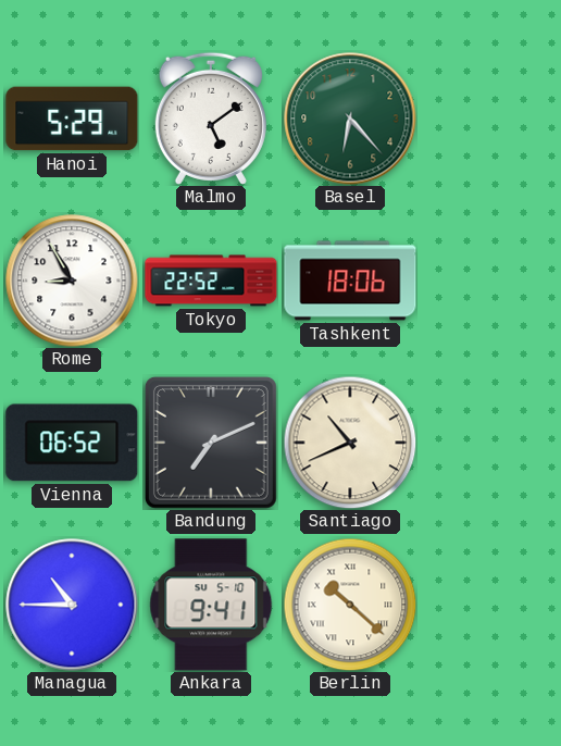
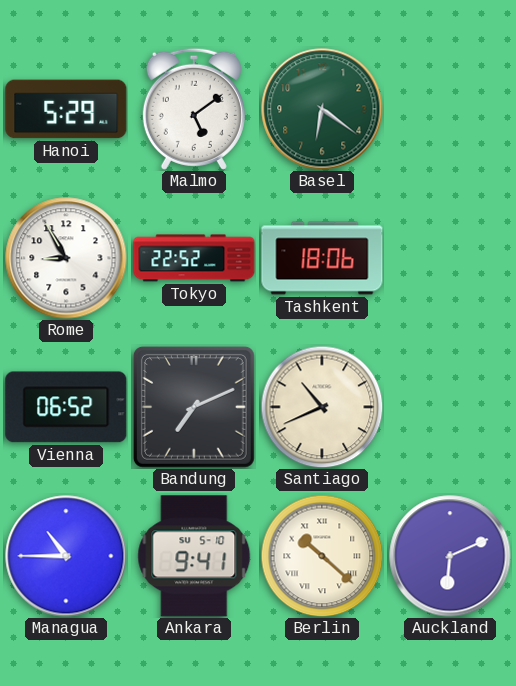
Basel: 6:23 -> 6:21 (322, 109)
Auckland: none -> 6:11 (450, 556)
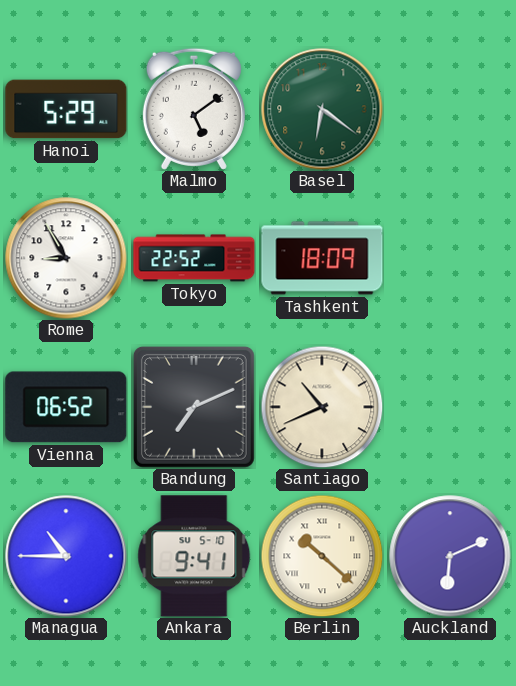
Tashkent: 18:06 -> 18:09 (322, 258)
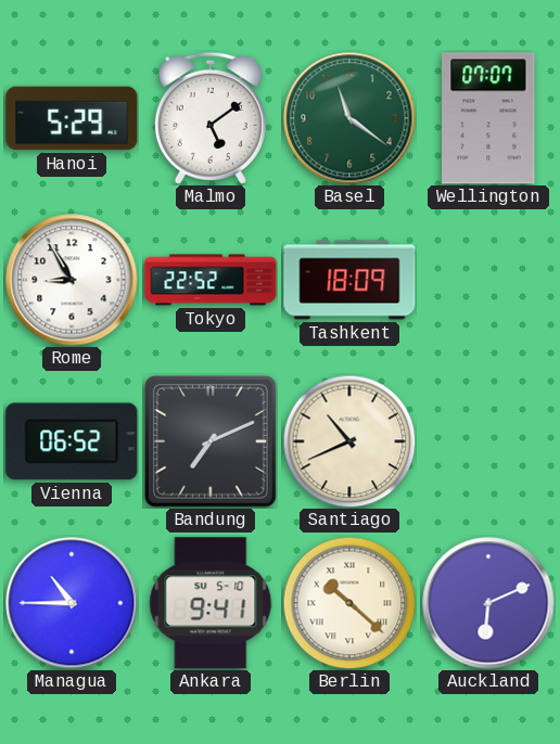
Basel: 6:21 -> 11:21 (349, 118)
Wellington: none -> 07:07 (488, 118)
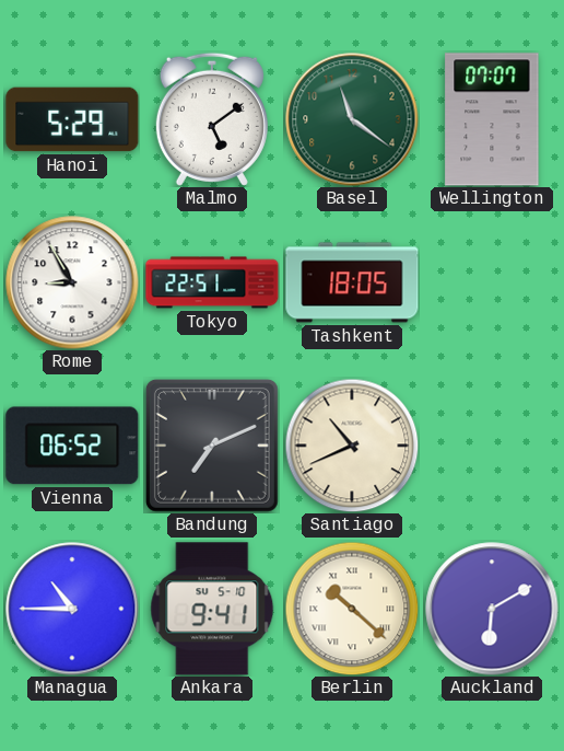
Tokyo: 22:52 -> 22:51 (212, 282)
Tashkent: 18:09 -> 18:05 (352, 282)
Auckland: 6:11 -> 6:10 (492, 609)
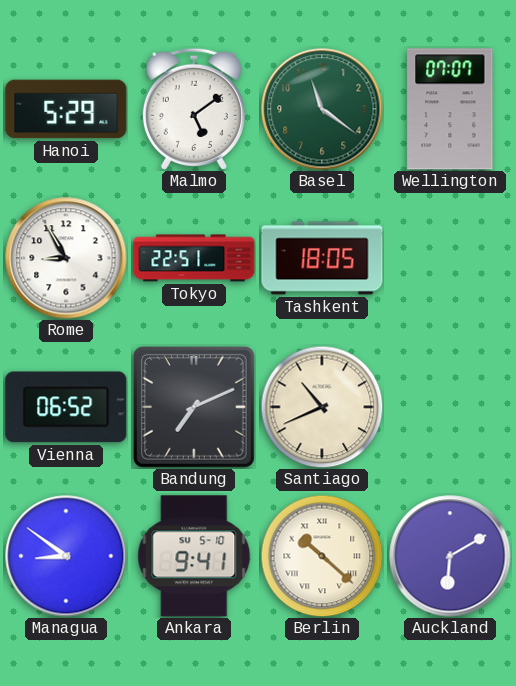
Managua: 10:45 -> 8:51 (66, 556)
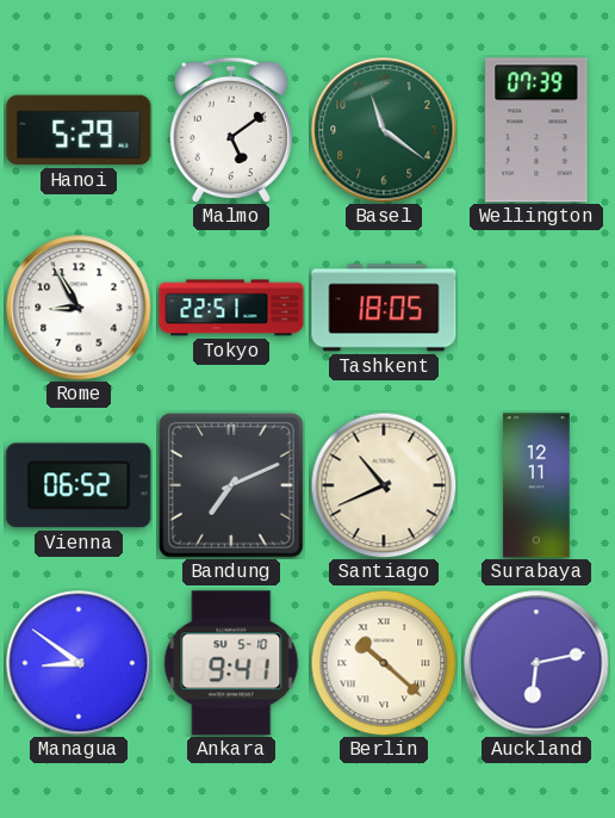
Wellington: 07:07 -> 07:39 (536, 130)
Surabaya: none -> 12:11 (536, 485)
Auckland: 6:10 -> 6:13 (536, 663)
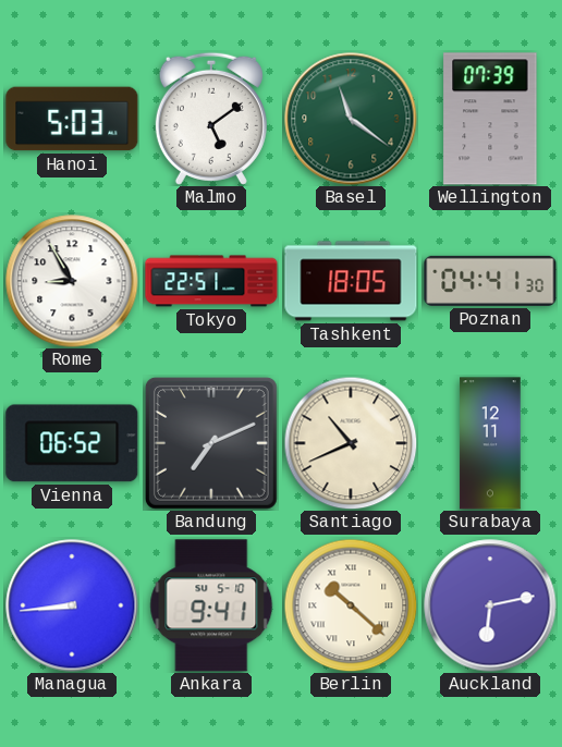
Hanoi: 5:29 -> 5:03 (72, 119)
Poznan: none -> 04:41 (490, 281)
Managua: 8:51 -> 8:44 (72, 605)
